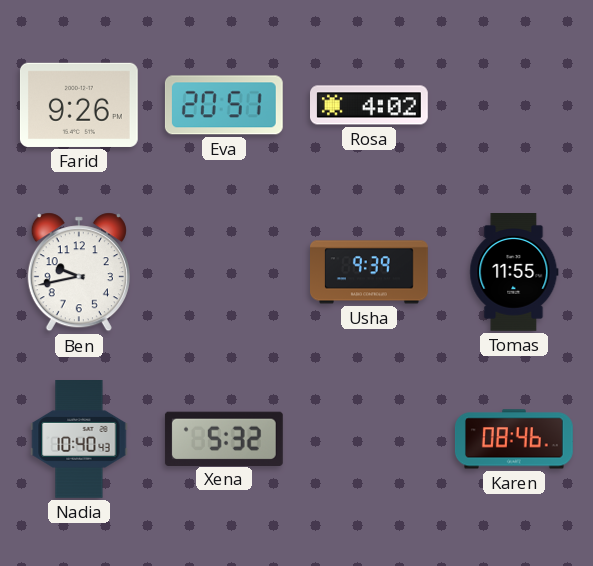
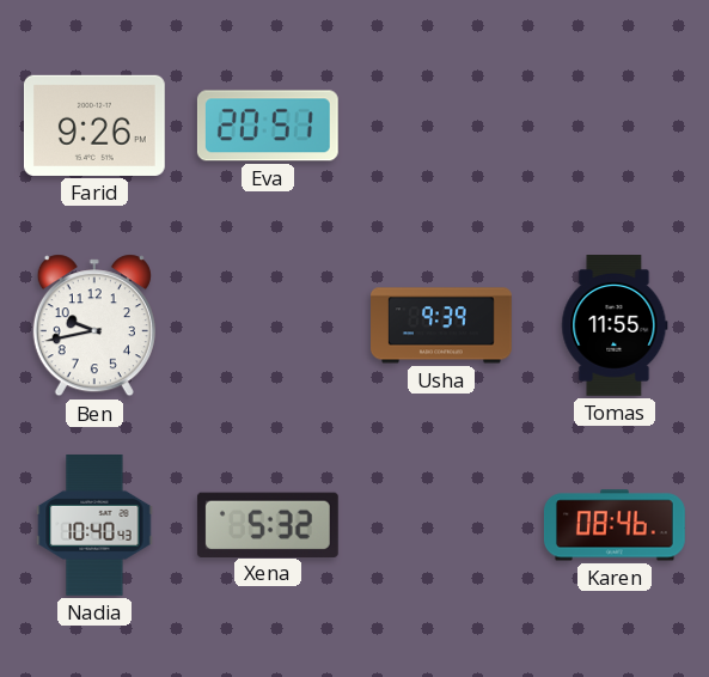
Rosa: 4:02 -> none (370, 105)
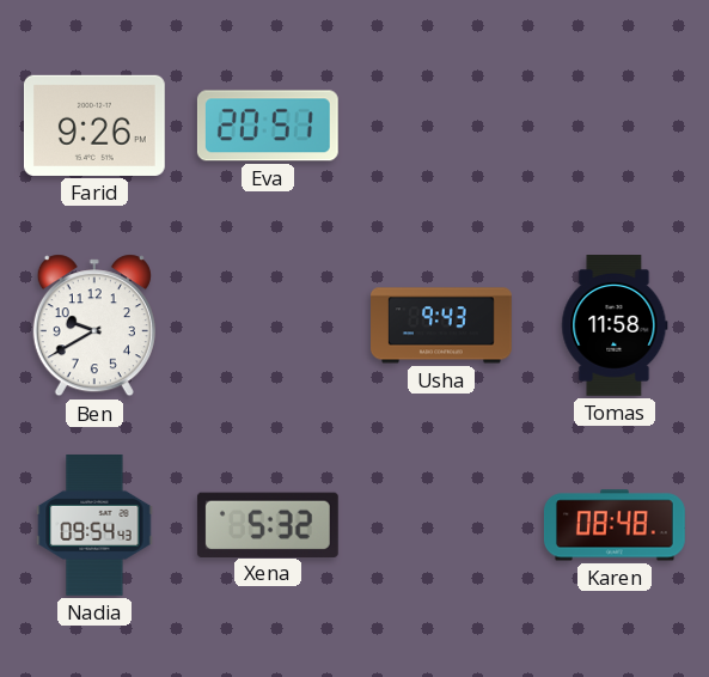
Ben: 9:43 -> 9:40 (94, 325)
Usha: 9:39 -> 9:43 (442, 325)
Tomas: 11:55 -> 11:58 (615, 327)
Nadia: 10:40 -> 09:54 (94, 526)
Karen: 08:46 -> 08:48 (615, 525)
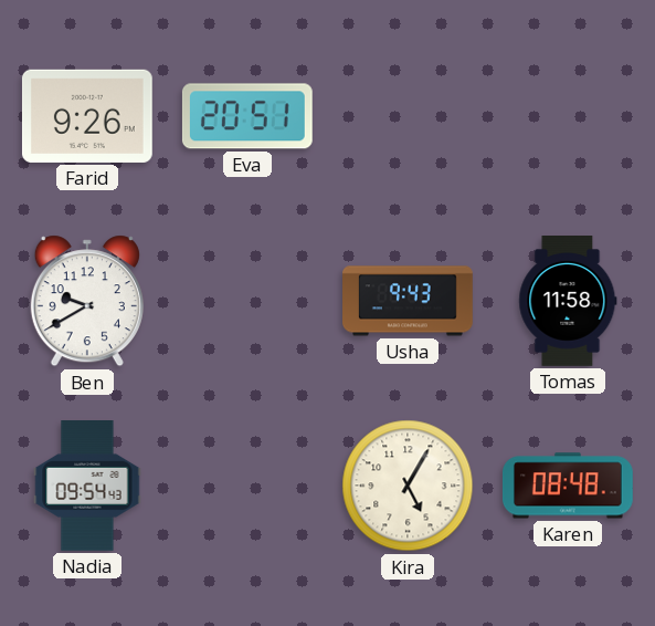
Xena: 5:32 -> none (268, 524)
Kira: none -> 5:05 (408, 486)
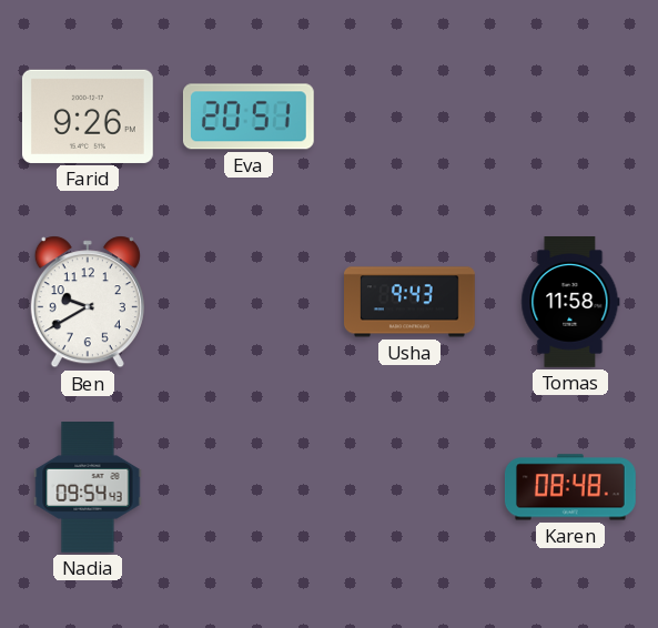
Kira: 5:05 -> none (408, 486)
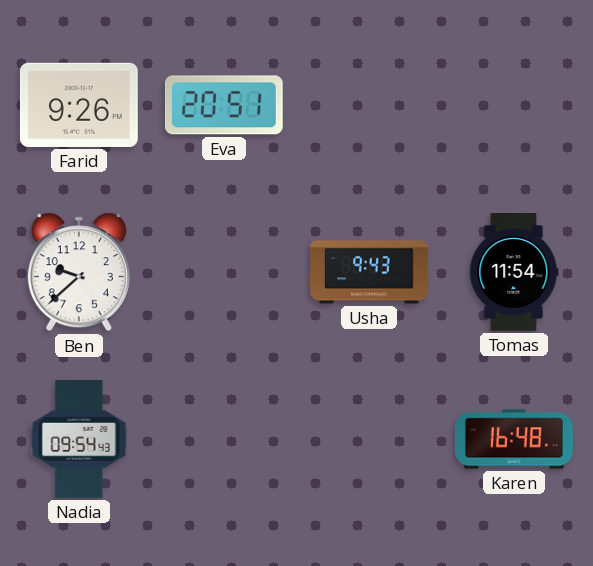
Ben: 9:40 -> 9:38 (79, 272)
Tomas: 11:58 -> 11:54 (514, 273)
Karen: 08:48 -> 16:48 (514, 439)
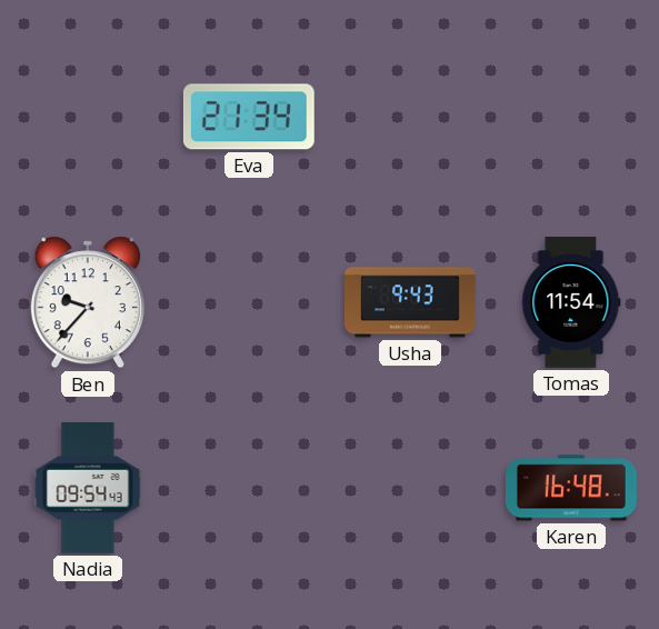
Farid: 9:26 -> none (79, 105)
Eva: 20:51 -> 21:34 (249, 117)
Ben: 9:38 -> 9:37 (88, 302)
